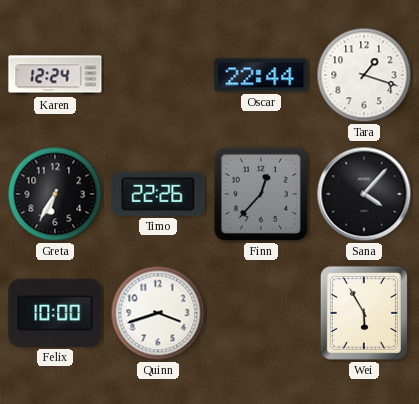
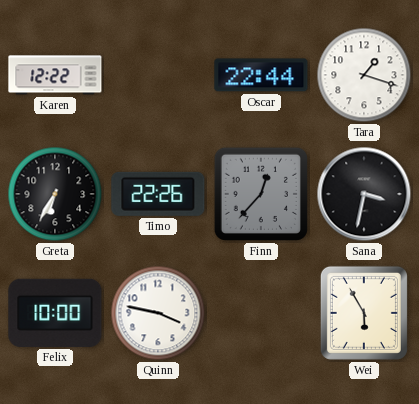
Karen: 12:24 -> 12:22 (55, 75)
Sana: 4:07 -> 3:32 (364, 194)
Quinn: 3:42 -> 3:47 (158, 313)
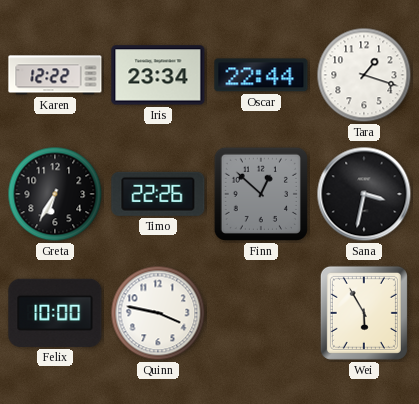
Iris: none -> 23:34 (158, 75)
Finn: 12:37 -> 12:52 (261, 194)
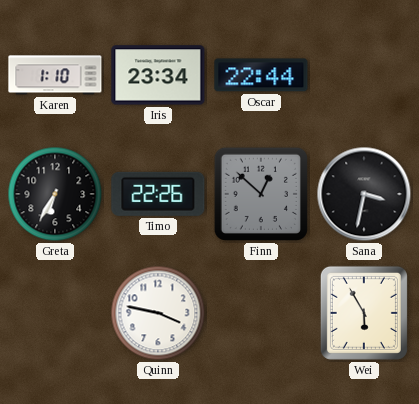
Karen: 12:22 -> 1:10 (55, 75)
Tara: 1:18 -> none (364, 75)
Felix: 10:00 -> none (55, 313)
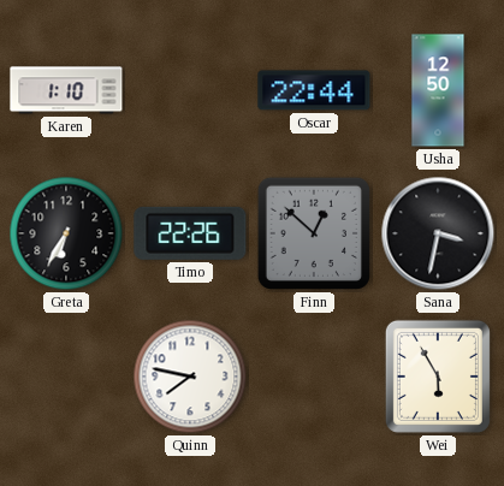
Iris: 23:34 -> none (158, 75)
Usha: none -> 12:50 (438, 90)
Quinn: 3:47 -> 7:47 (190, 377)
